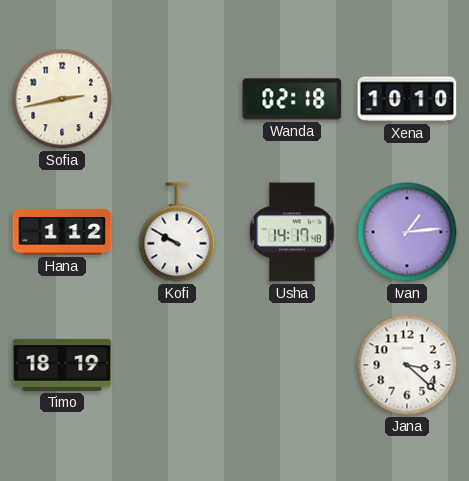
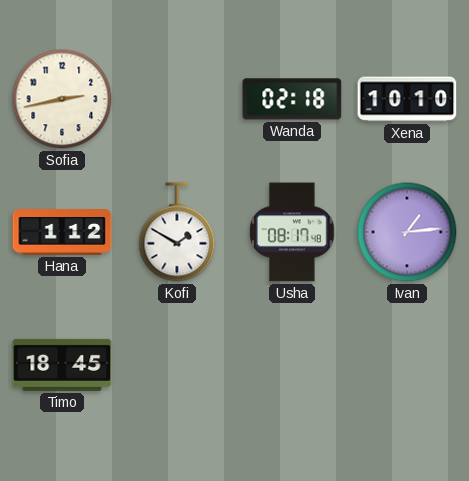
Kofi: 9:50 -> 1:50 (177, 232)
Usha: 14:17 -> 08:17 (292, 232)
Timo: 18:19 -> 18:45 (62, 365)
Jana: 3:22 -> none (407, 365)
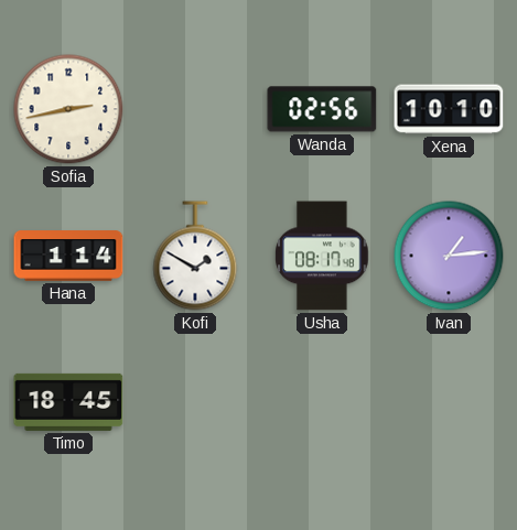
Wanda: 02:18 -> 02:56 (322, 109)
Hana: 1:12 -> 1:14 (68, 256)
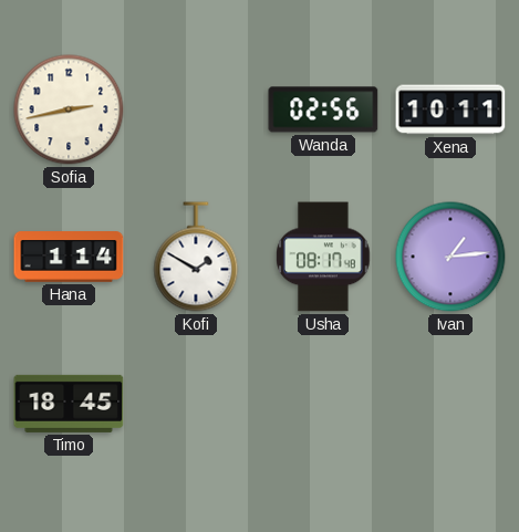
Xena: 10:10 -> 10:11 (450, 109)
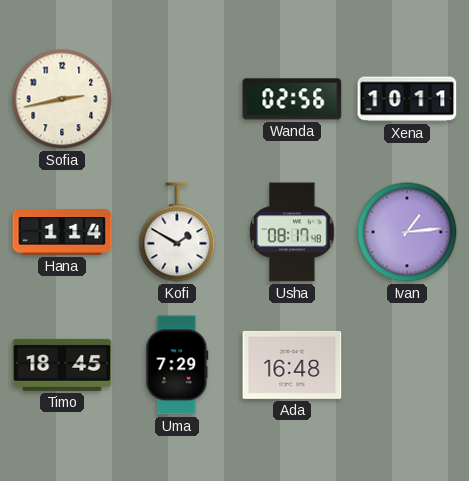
Uma: none -> 7:29 (177, 365)
Ada: none -> 16:48 (292, 365)
